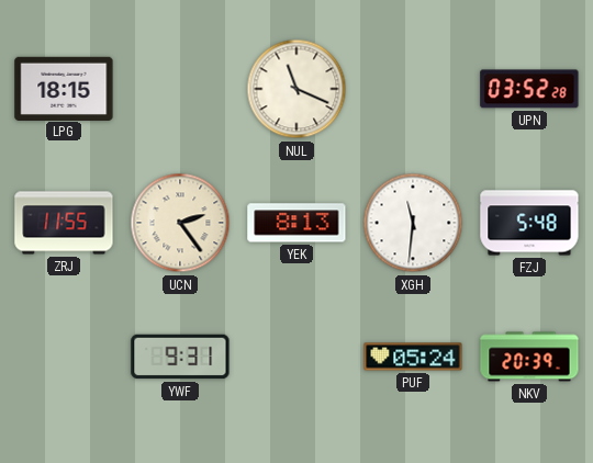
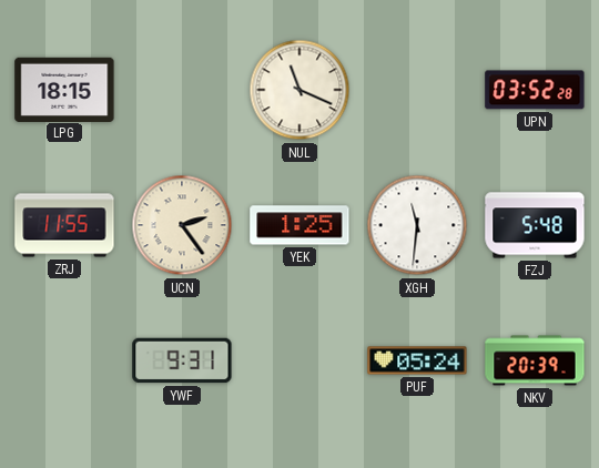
YEK: 8:13 -> 1:25 (299, 225)
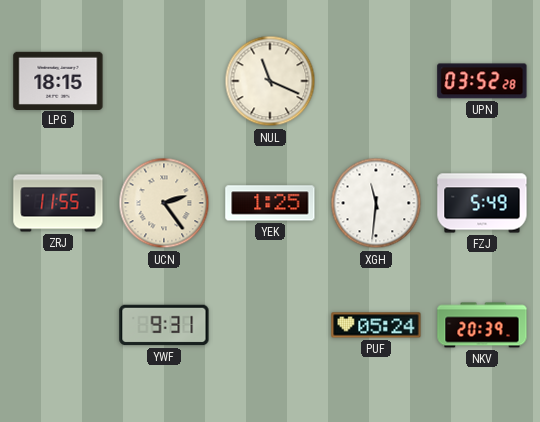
FZJ: 5:48 -> 5:49 (482, 203)
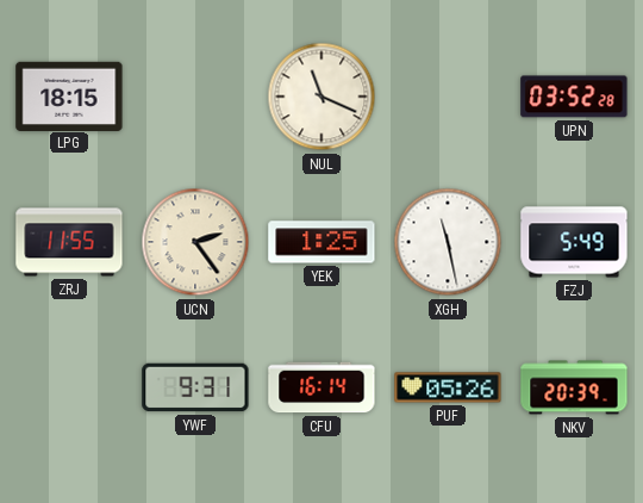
XGH: 11:31 -> 11:28 (448, 242)
CFU: none -> 16:14 (321, 387)
PUF: 05:24 -> 05:26 (448, 387)
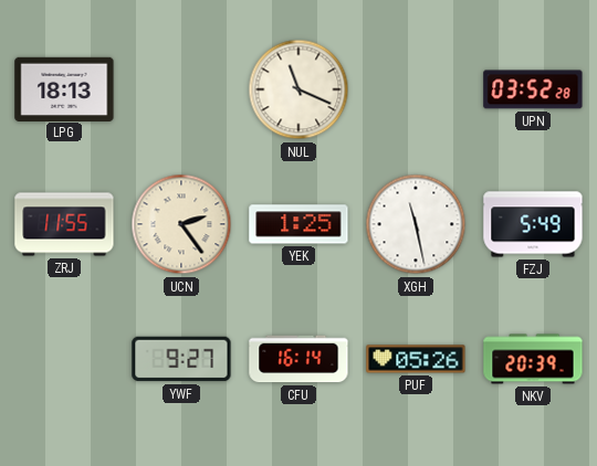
LPG: 18:15 -> 18:13 (64, 88)
YWF: 9:31 -> 9:27 (181, 359)
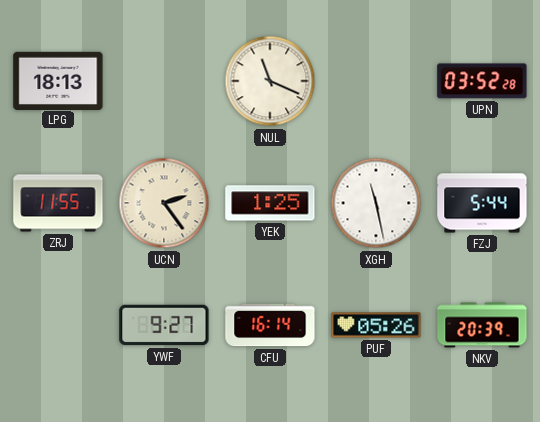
FZJ: 5:49 -> 5:44 (482, 203)
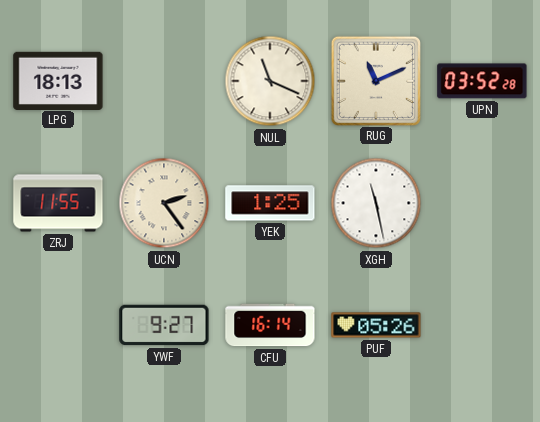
RUG: none -> 11:11 (375, 80)
FZJ: 5:44 -> none (482, 203)
NKV: 20:39 -> none (482, 325)
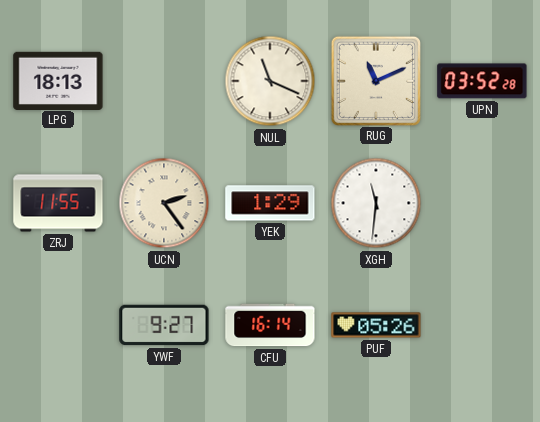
YEK: 1:25 -> 1:29 (270, 203)
XGH: 11:28 -> 11:31 (376, 203)
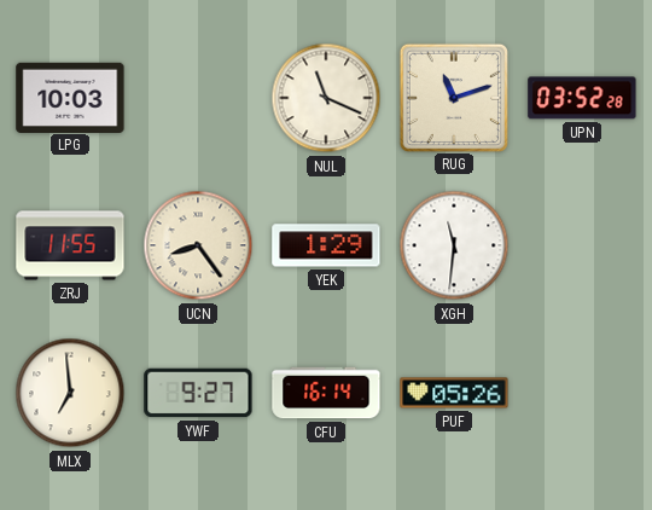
LPG: 18:13 -> 10:03 (70, 97)
RUG: 11:11 -> 11:12 (453, 97)
UCN: 2:24 -> 8:24 (198, 245)
MLX: none -> 6:59 (70, 393)
